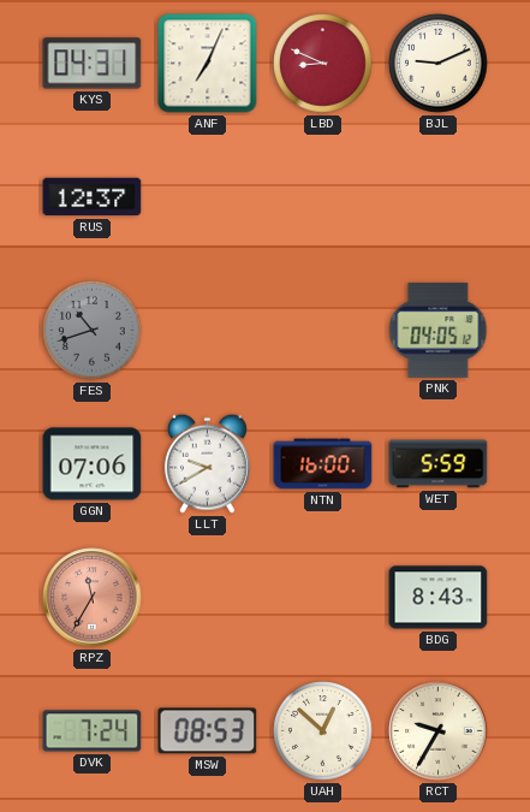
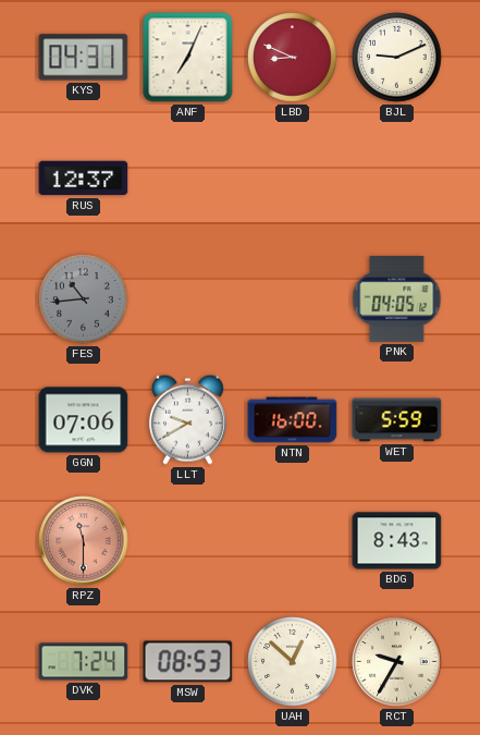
FES: 10:42 -> 10:44 (84, 299)
RPZ: 11:35 -> 11:30 (84, 541)
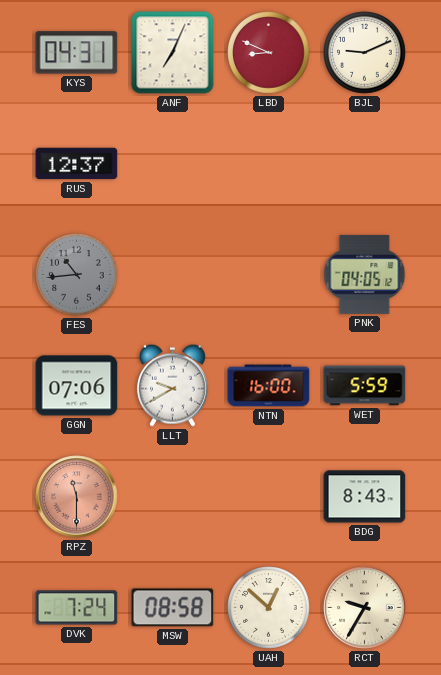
MSW: 08:53 -> 08:58 (173, 608)
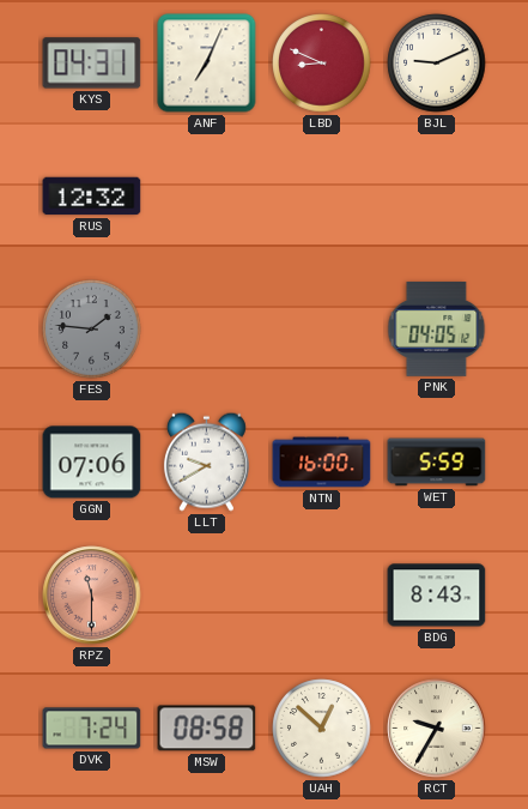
RUS: 12:37 -> 12:32 (92, 197)
FES: 10:44 -> 1:46 (92, 330)
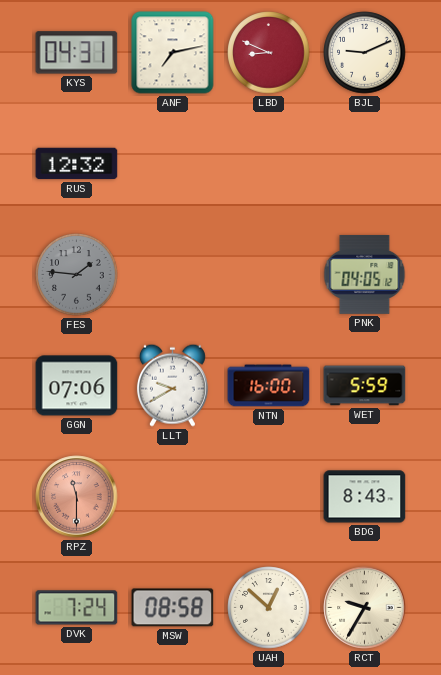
ANF: 7:04 -> 7:13 (173, 53)
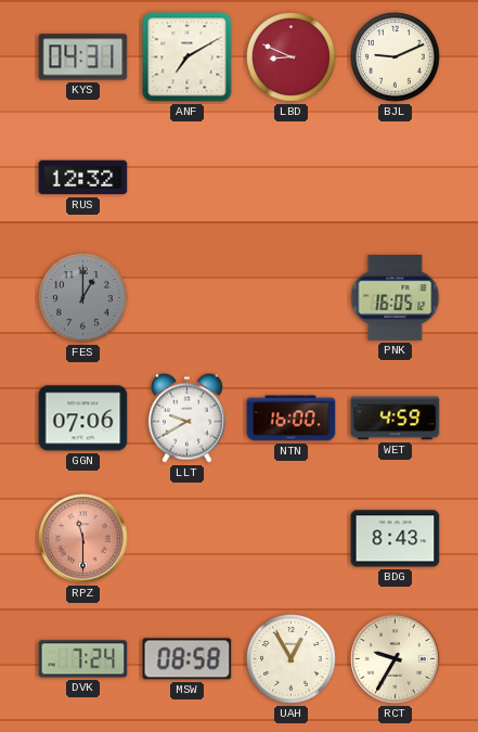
ANF: 7:13 -> 7:10 (188, 57)
FES: 1:46 -> 1:00 (83, 298)
PNK: 04:05 -> 16:05 (396, 297)
WET: 5:59 -> 4:59 (396, 419)
UAH: 12:52 -> 12:55 (292, 659)
